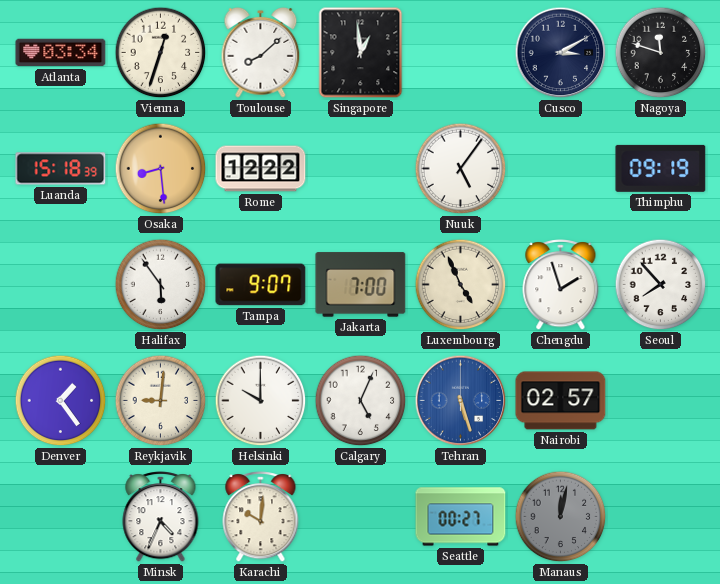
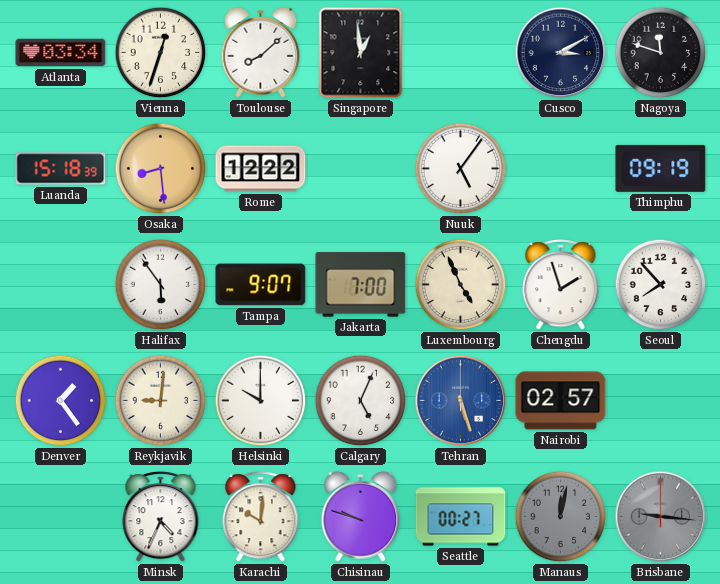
Chisinau: none -> 9:48 (361, 517)
Brisbane: none -> 9:16 (661, 517)
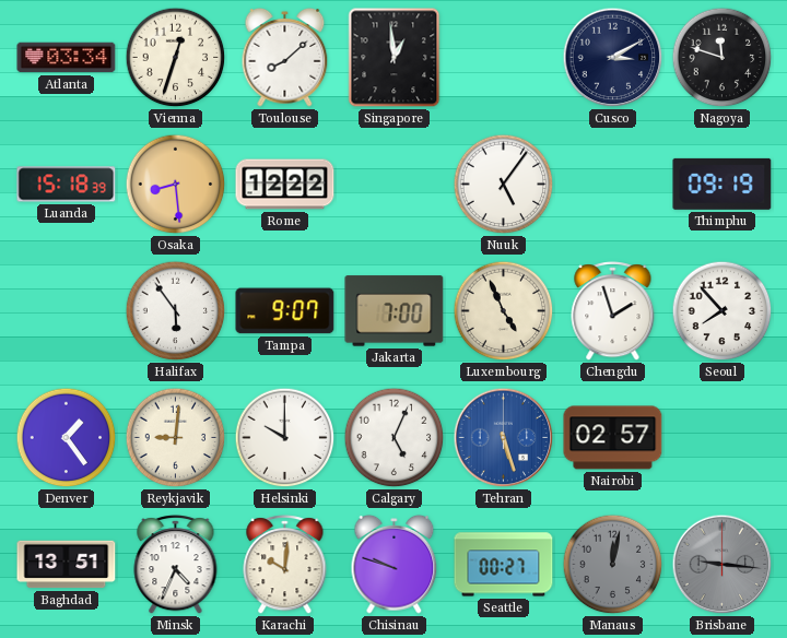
Baghdad: none -> 13:51 (67, 565)
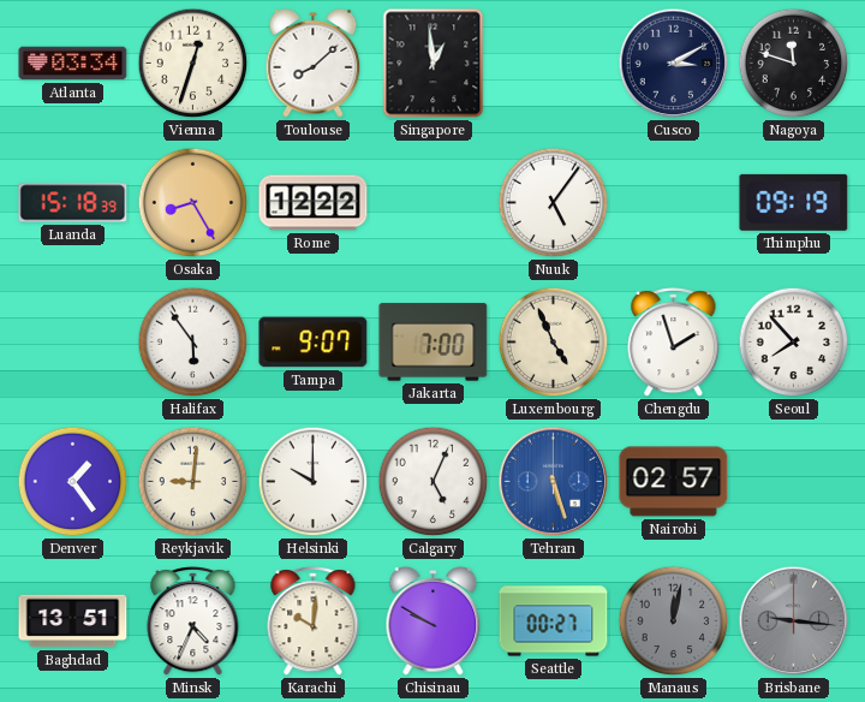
Osaka: 8:29 -> 8:25 (193, 203)
Chisinau: 9:48 -> 9:50 (434, 621)
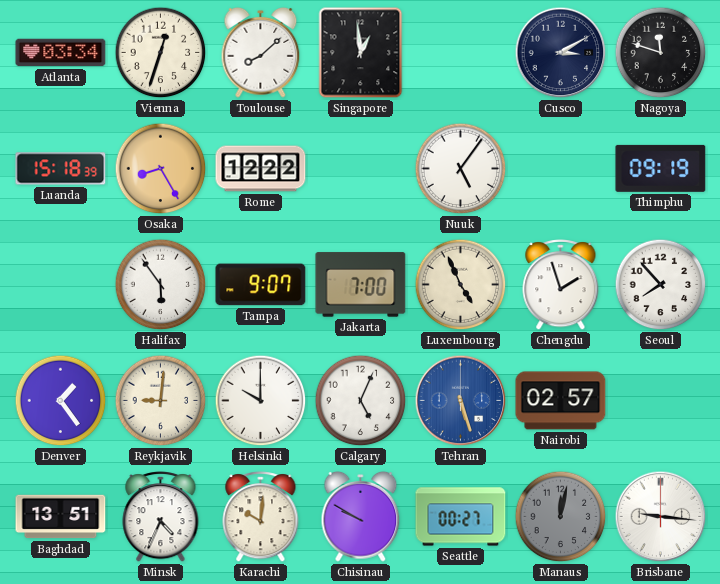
Brisbane dial: grey -> white (661, 517)
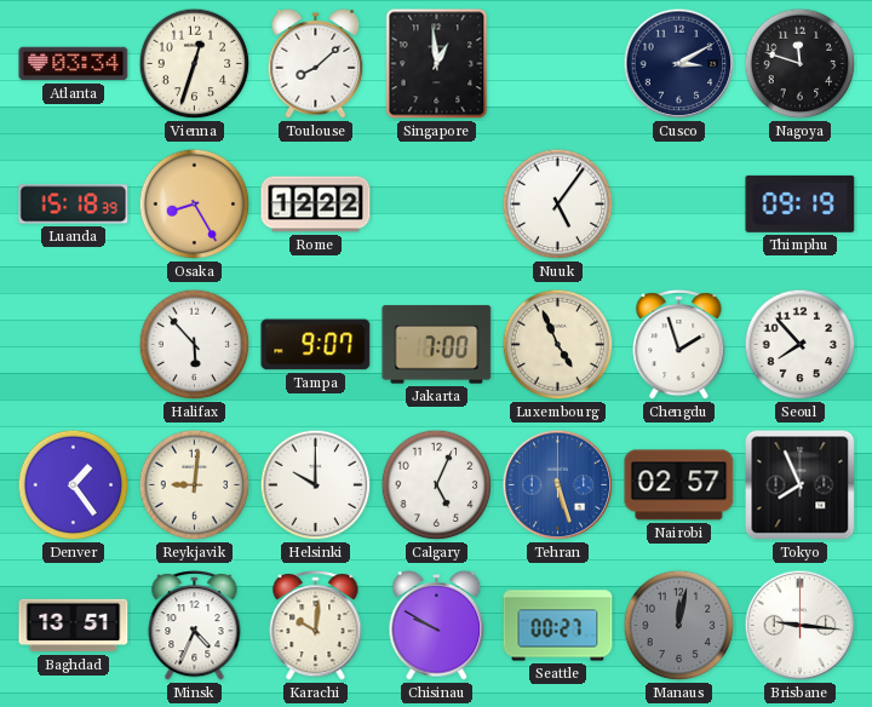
Halifax: 5:54 -> 5:53 (195, 345)
Tokyo: none -> 7:56 (801, 485)
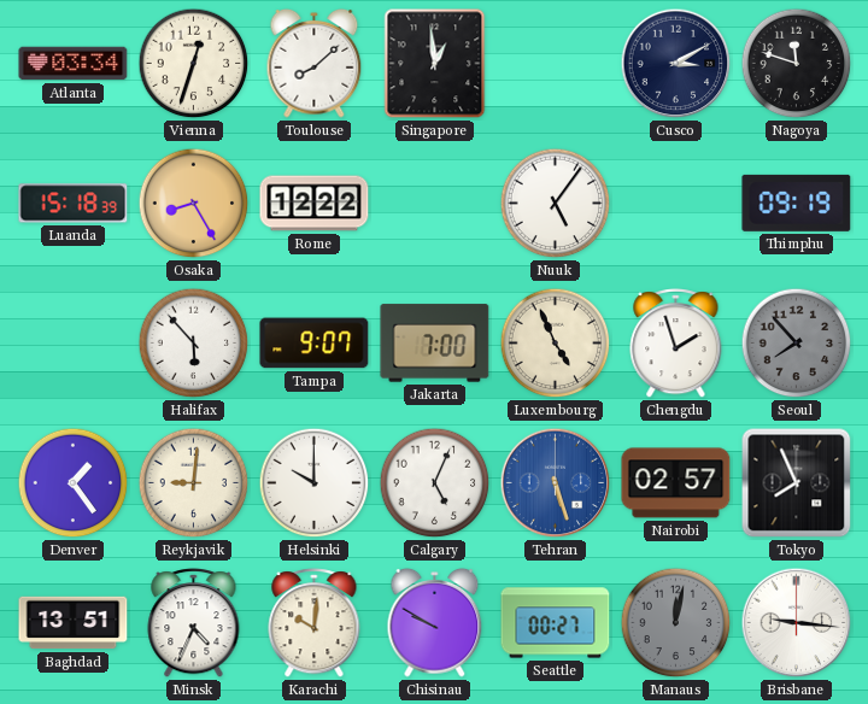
Seoul dial: white -> grey (797, 344)
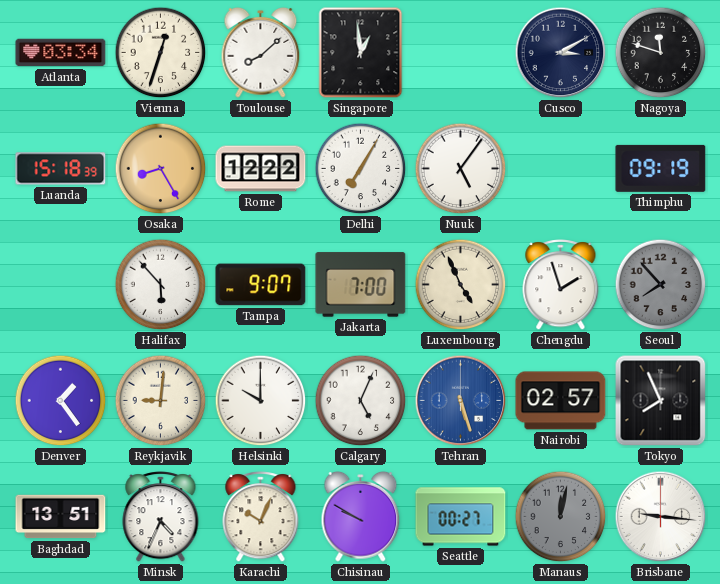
Delhi: none -> 7:05 (361, 169)
Karachi: 10:01 -> 10:04 (261, 517)
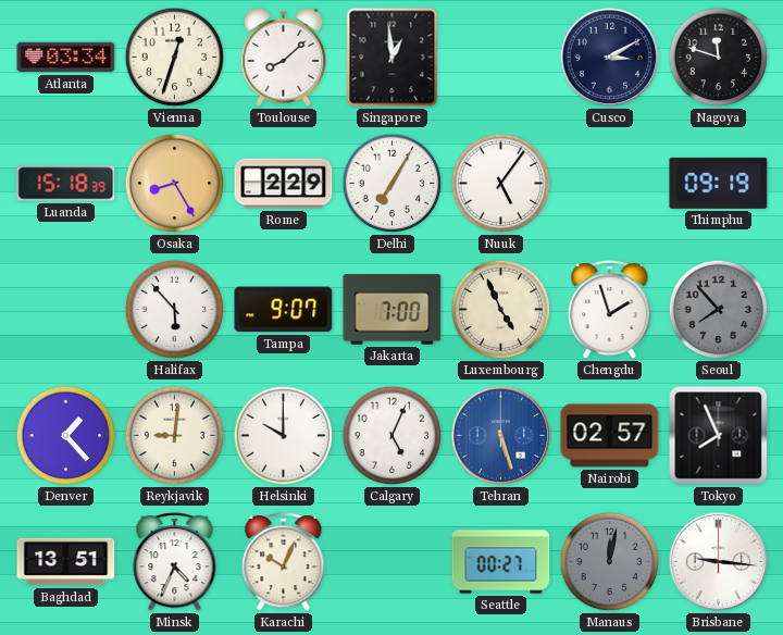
Rome: 12:22 -> 2:29 (284, 184)
Denver: 1:24 -> 1:23 (66, 436)
Chisinau: 9:50 -> none (361, 517)
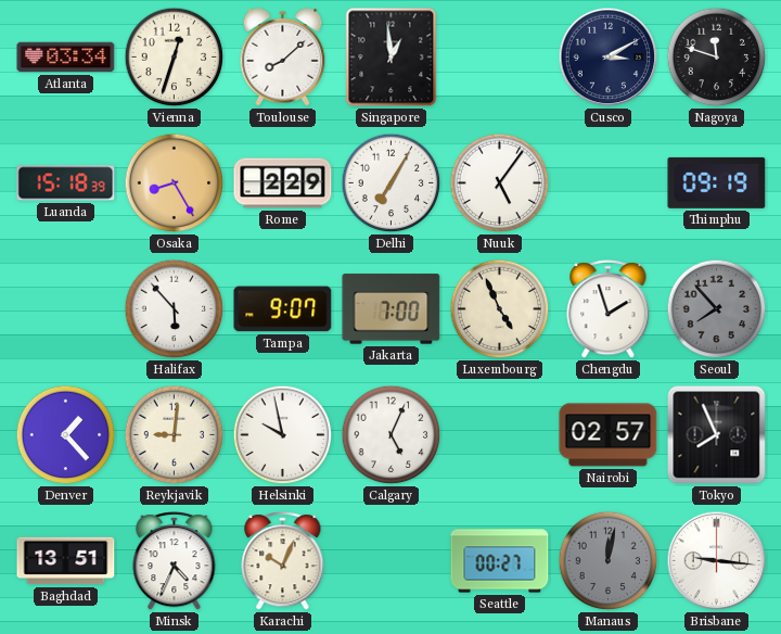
Helsinki: 10:00 -> 9:58 (283, 435)
Tehran: 5:27 -> none (501, 436)
